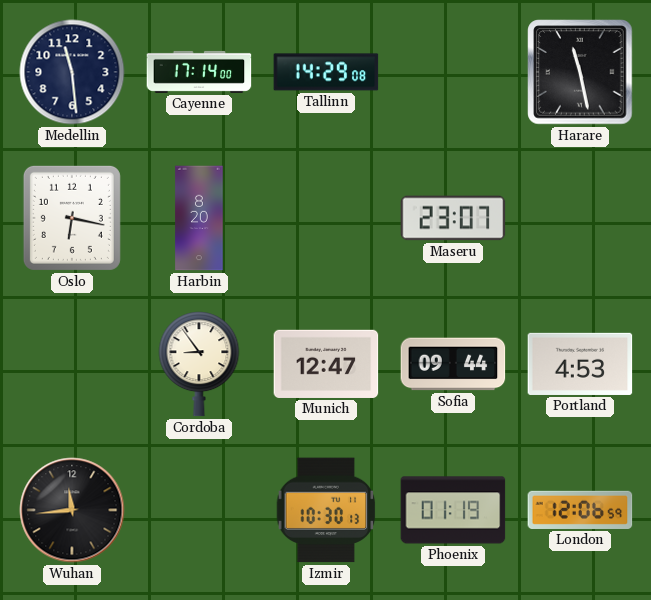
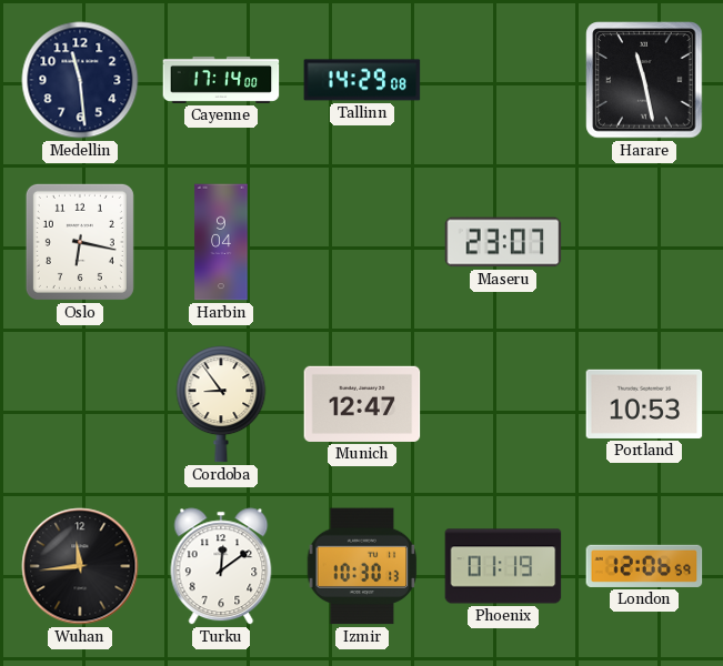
Harbin: 8:20 -> 9:04 (221, 242)
Sofia: 09:44 -> none (453, 364)
Portland: 4:53 -> 10:53 (644, 404)
Turku: none -> 12:09 (221, 566)
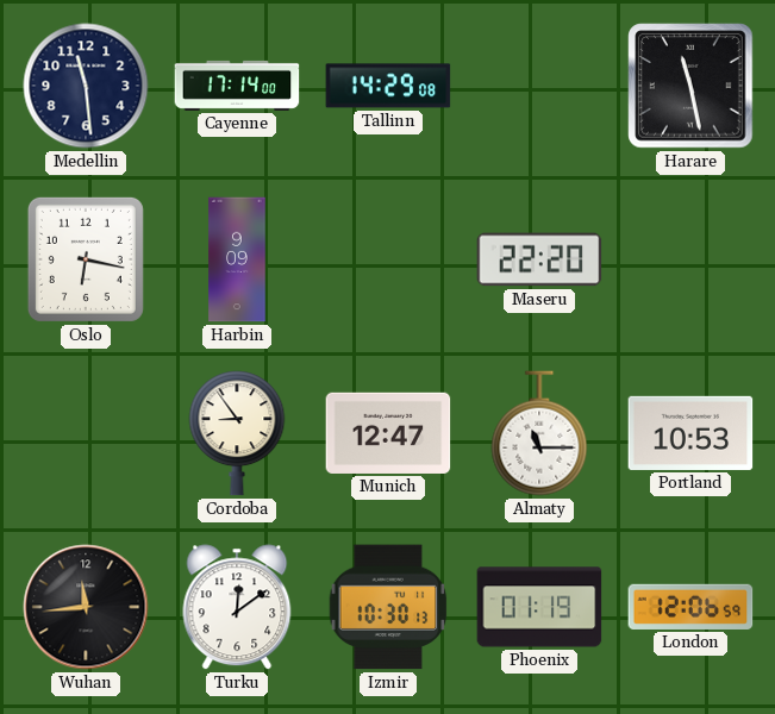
Harbin: 9:04 -> 9:09 (237, 259)
Maseru: 23:07 -> 22:20 (539, 259)
Almaty: none -> 11:15 (539, 433)
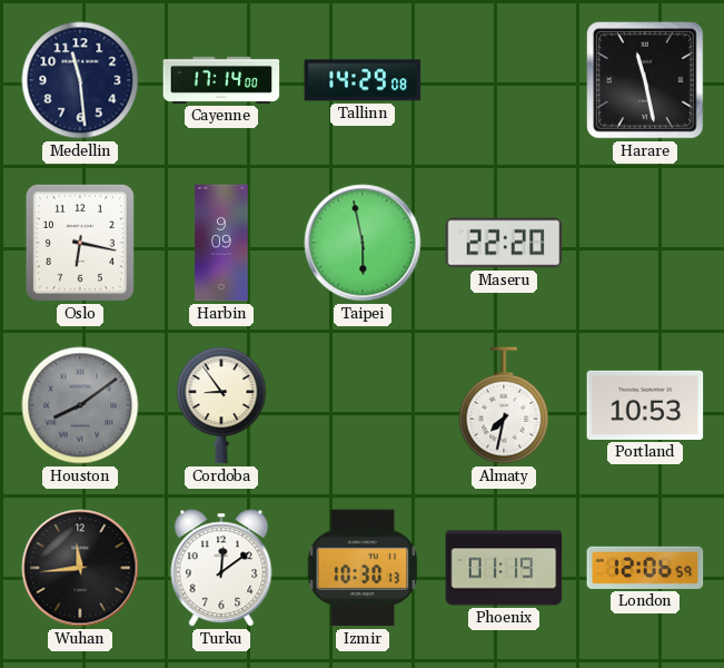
Taipei: none -> 5:58 (363, 243)
Houston: none -> 8:09 (80, 405)
Munich: 12:47 -> none (388, 433)
Almaty: 11:15 -> 7:32 (504, 405)
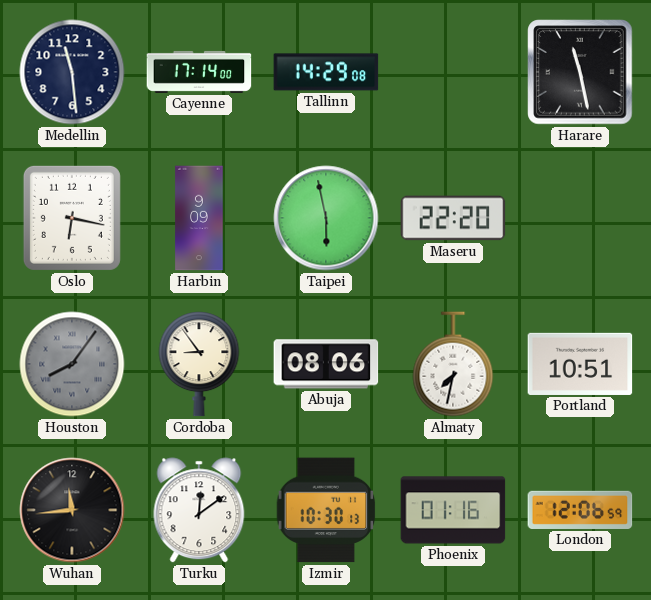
Houston: 8:09 -> 8:06 (72, 364)
Abuja: none -> 08:06 (326, 364)
Portland: 10:53 -> 10:51 (580, 364)
Phoenix: 01:19 -> 01:16 (453, 510)
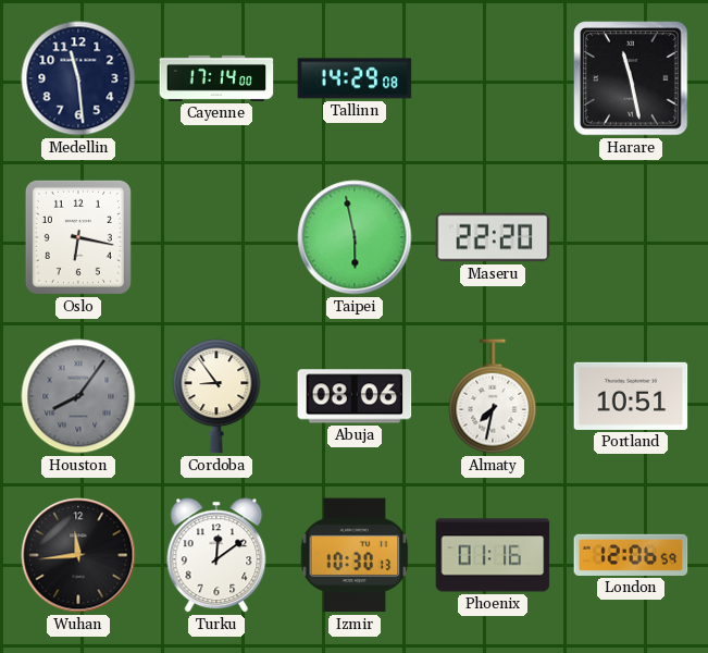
Harbin: 9:09 -> none (199, 218)
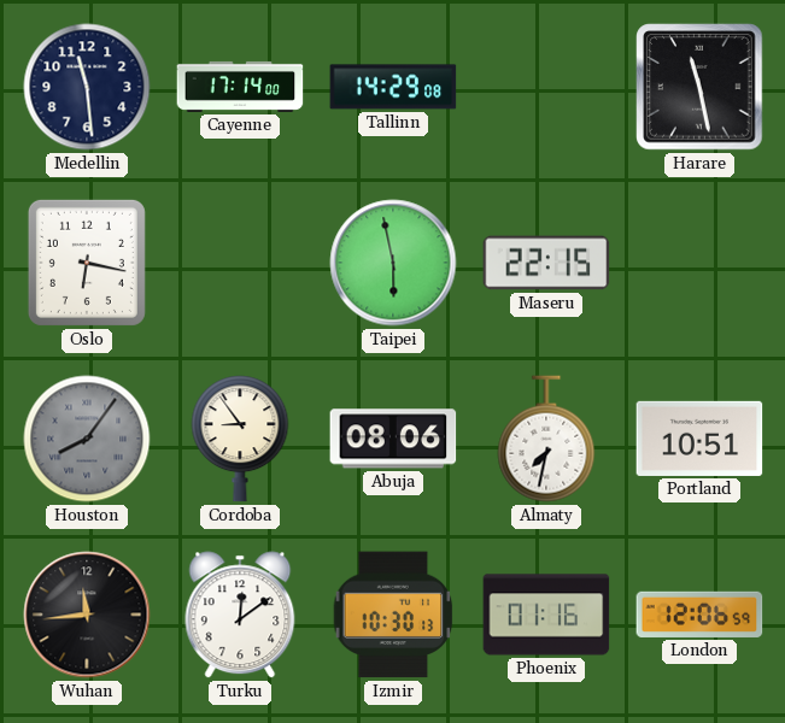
Maseru: 22:20 -> 22:15 (546, 263)
